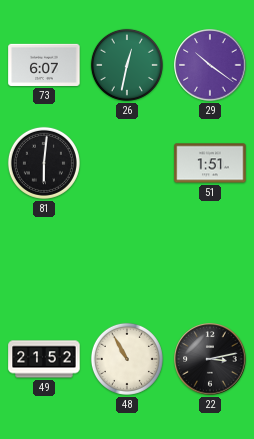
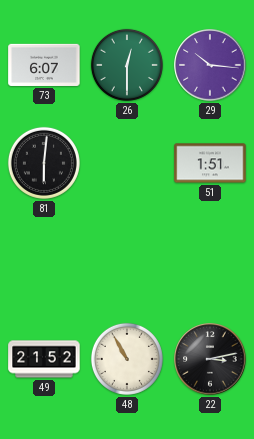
26: 12:32 -> 12:30 (127, 65)
29: 10:21 -> 10:16 (210, 65)
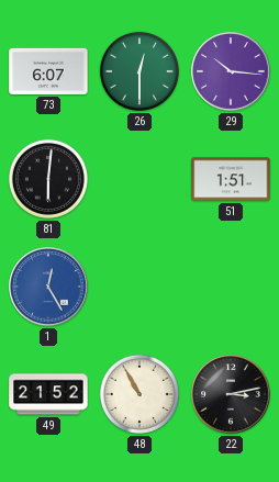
1: none -> 12:25 (48, 287)
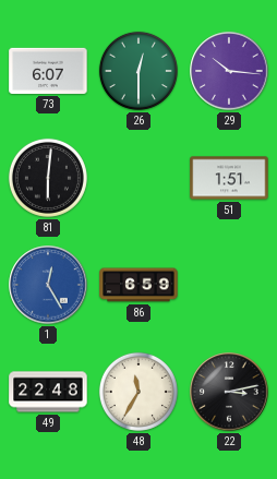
86: none -> 6:59 (138, 285)
49: 21:52 -> 22:48 (48, 392)
48: 10:55 -> 11:35 (138, 392)
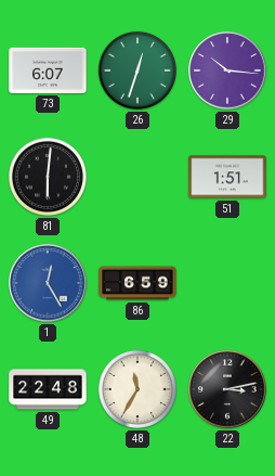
26: 12:30 -> 12:33 (137, 70)
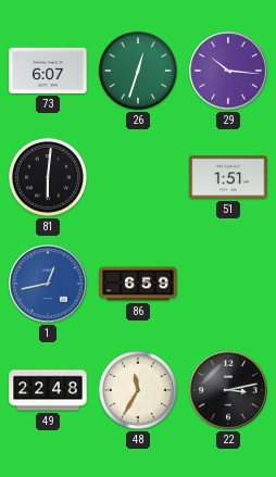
1: 12:25 -> 12:43 (48, 284)
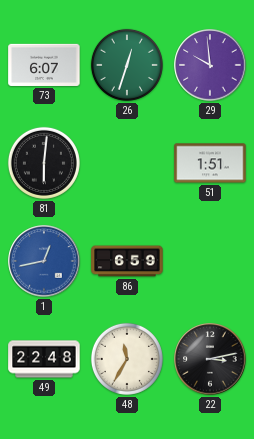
29: 10:16 -> 9:59 (210, 65)
